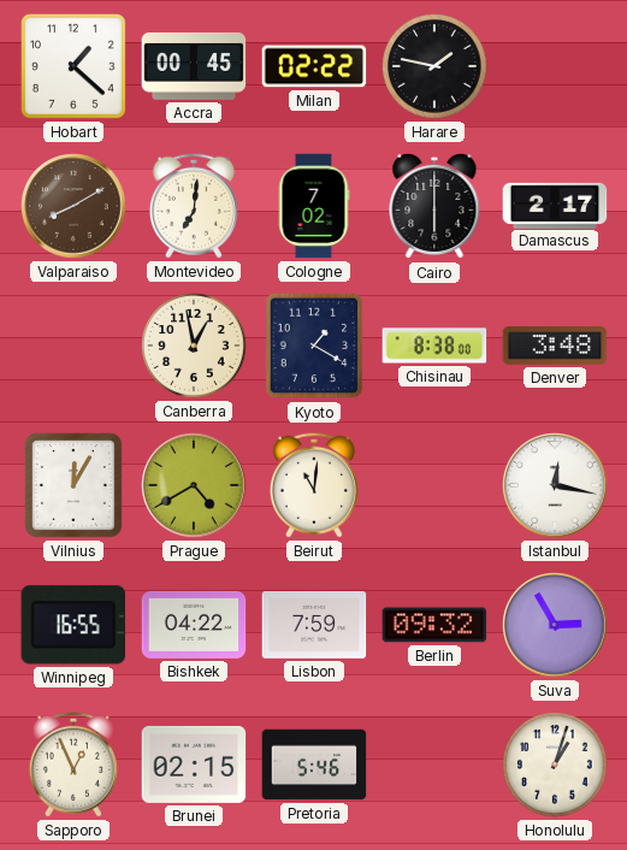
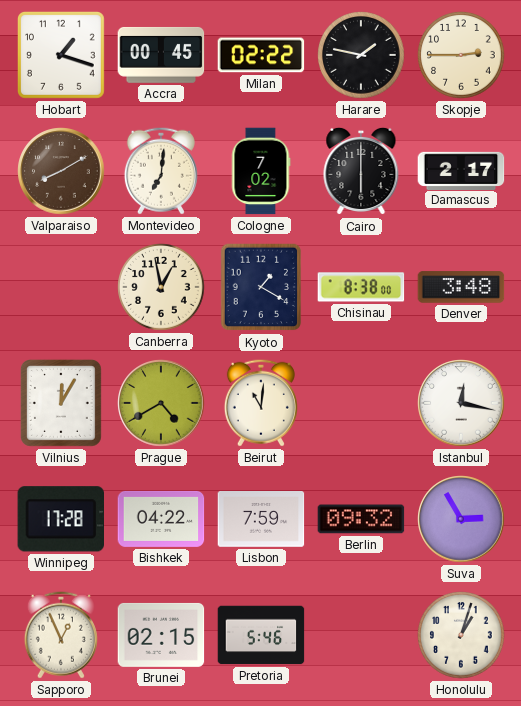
Hobart: 1:22 -> 1:18 (61, 55)
Skopje: none -> 2:45 (461, 55)
Winnipeg: 16:55 -> 17:28 (60, 519)
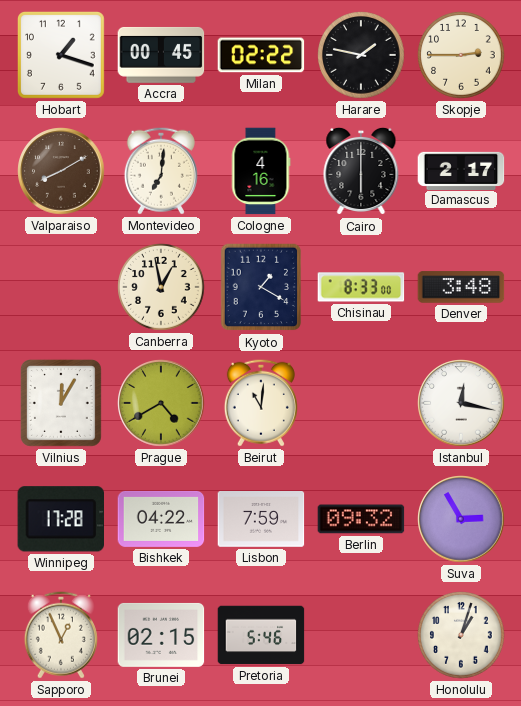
Cologne: 7:02 -> 4:16 (261, 171)
Chisinau: 8:38 -> 8:33 (361, 287)
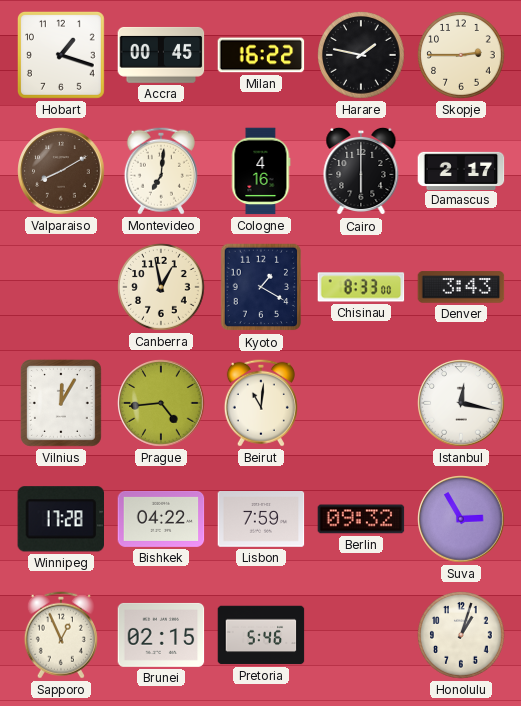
Milan: 02:22 -> 16:22 (261, 55)
Denver: 3:48 -> 3:43 (461, 287)
Prague: 4:40 -> 4:44 (161, 403)
